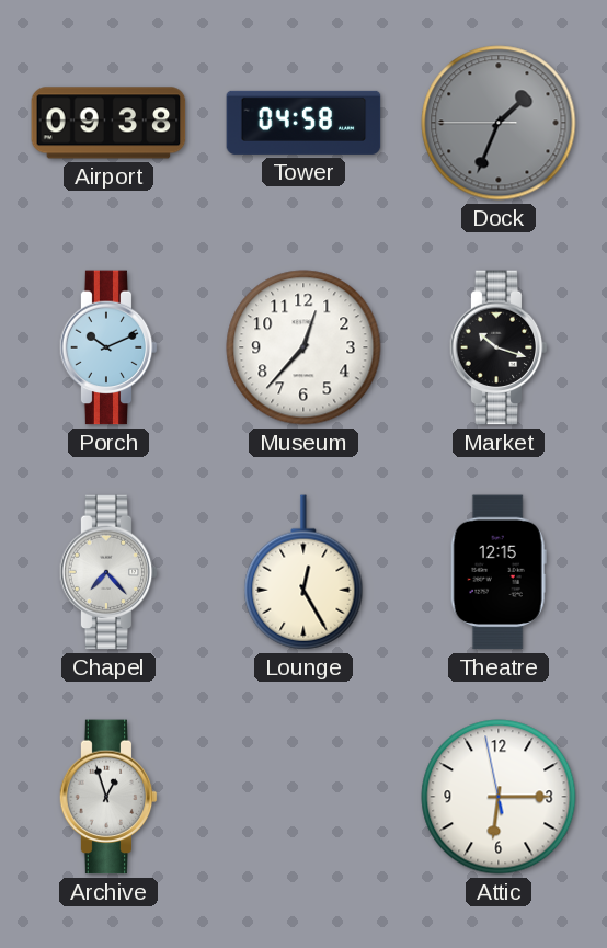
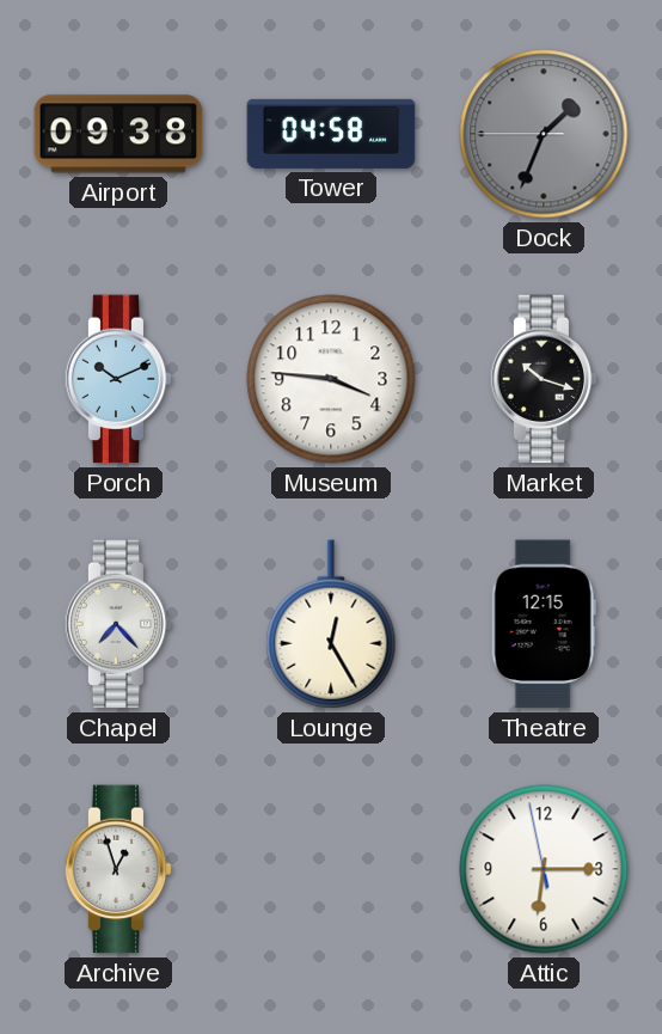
Museum: 12:37 -> 3:46 (331, 379)
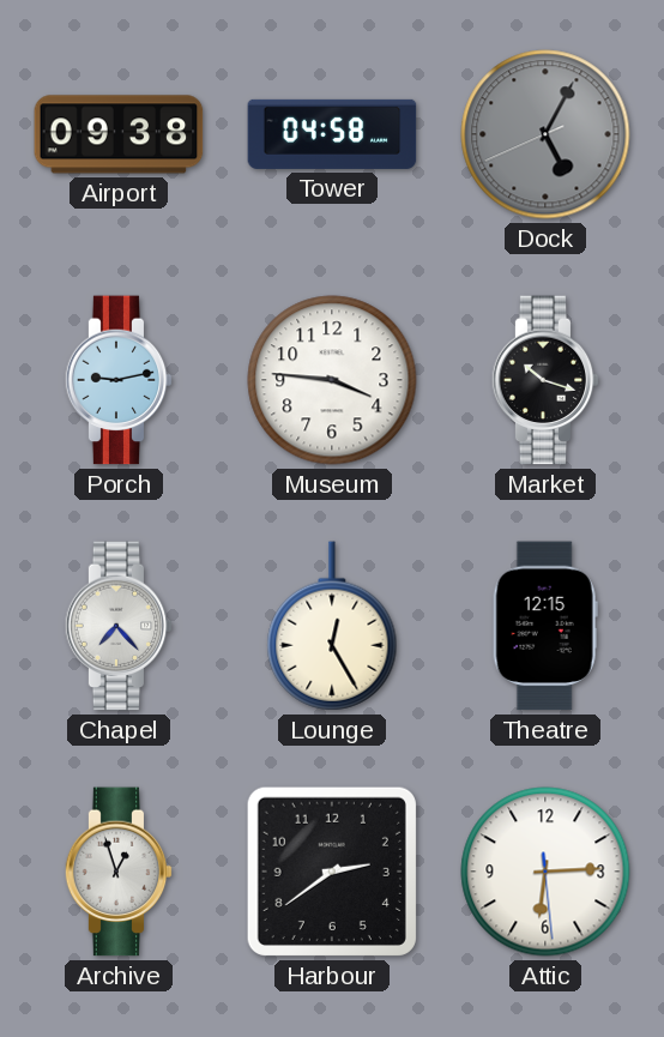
Dock: 1:33 -> 5:04 (545, 134)
Porch: 10:11 -> 9:13 (119, 380)
Harbour: none -> 2:39 (332, 872)
Attic: 6:14:58 -> 6:14:29 (545, 872)
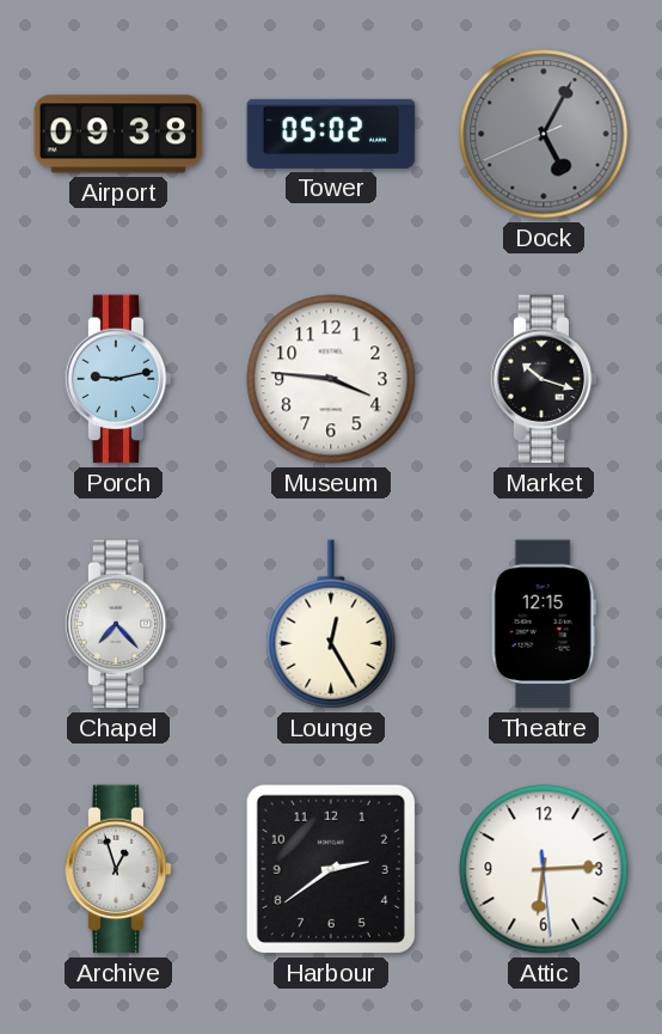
Tower: 04:58 -> 05:02 (331, 134)
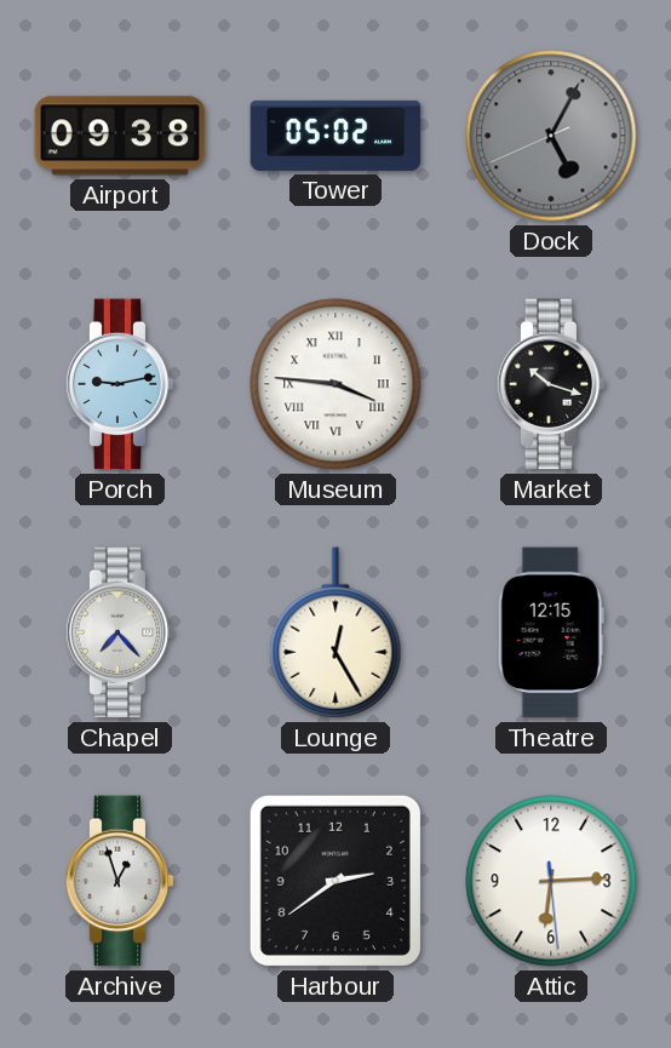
Museum numerals: Arabic -> Roman (335, 384)
